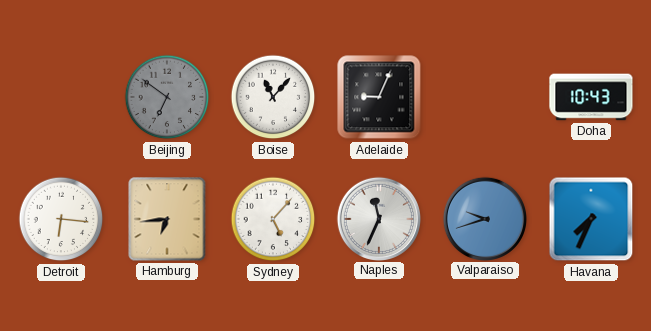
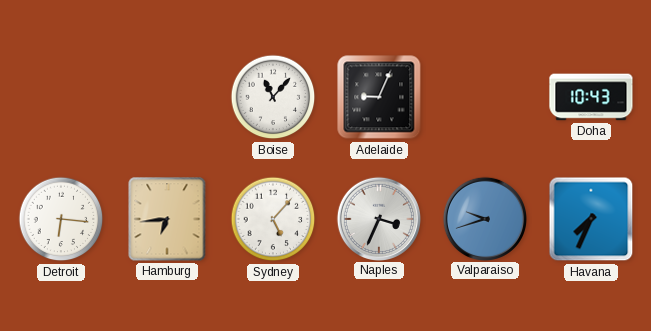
Beijing: 6:51 -> none (167, 97)
Naples: 11:34 -> 3:34 (378, 218)
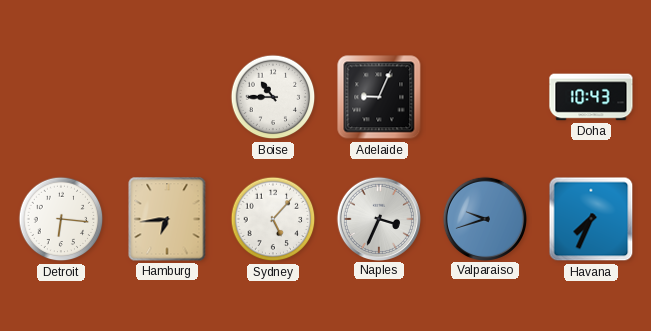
Boise: 11:07 -> 10:45 (273, 97)
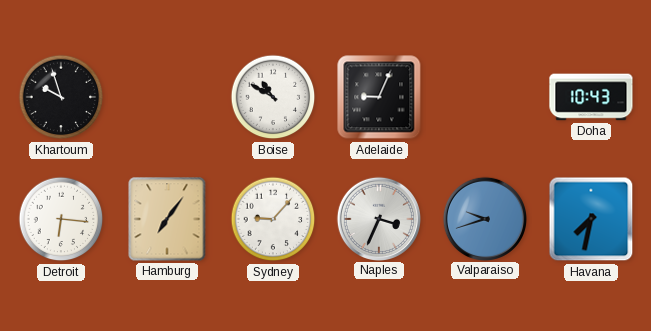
Khartoum: none -> 9:57 (61, 97)
Boise: 10:45 -> 10:50 (273, 97)
Hamburg: 6:44 -> 7:06 (167, 219)
Sydney: 5:07 -> 9:07 (273, 219)
Havana: 7:34 -> 7:32 (591, 219)
